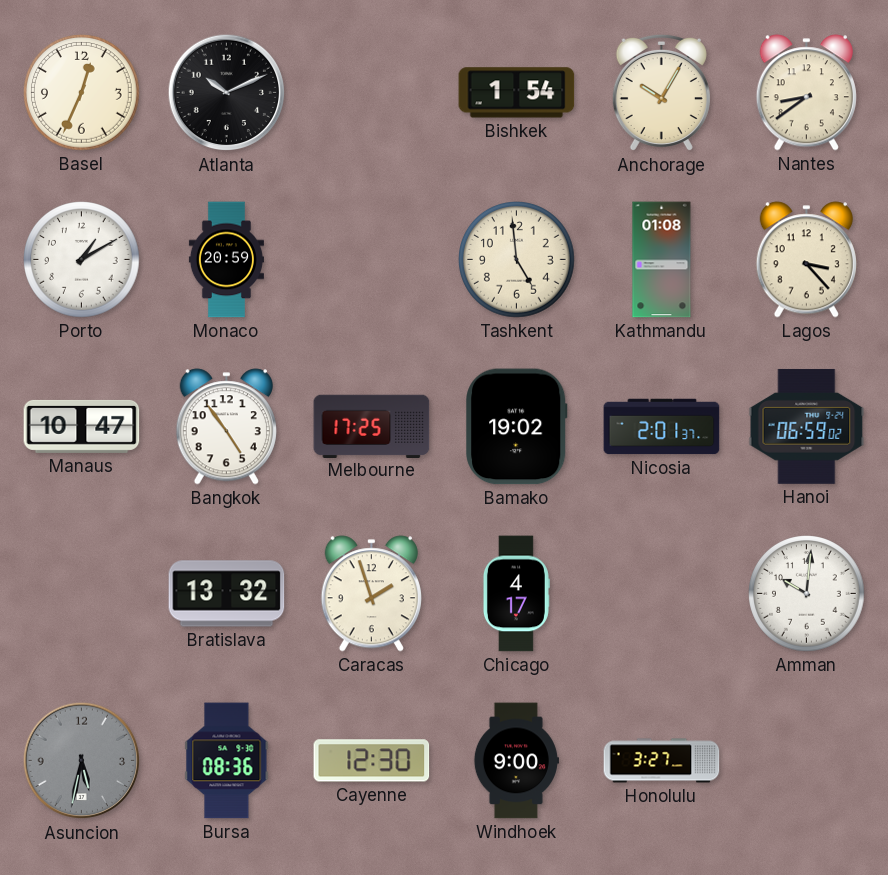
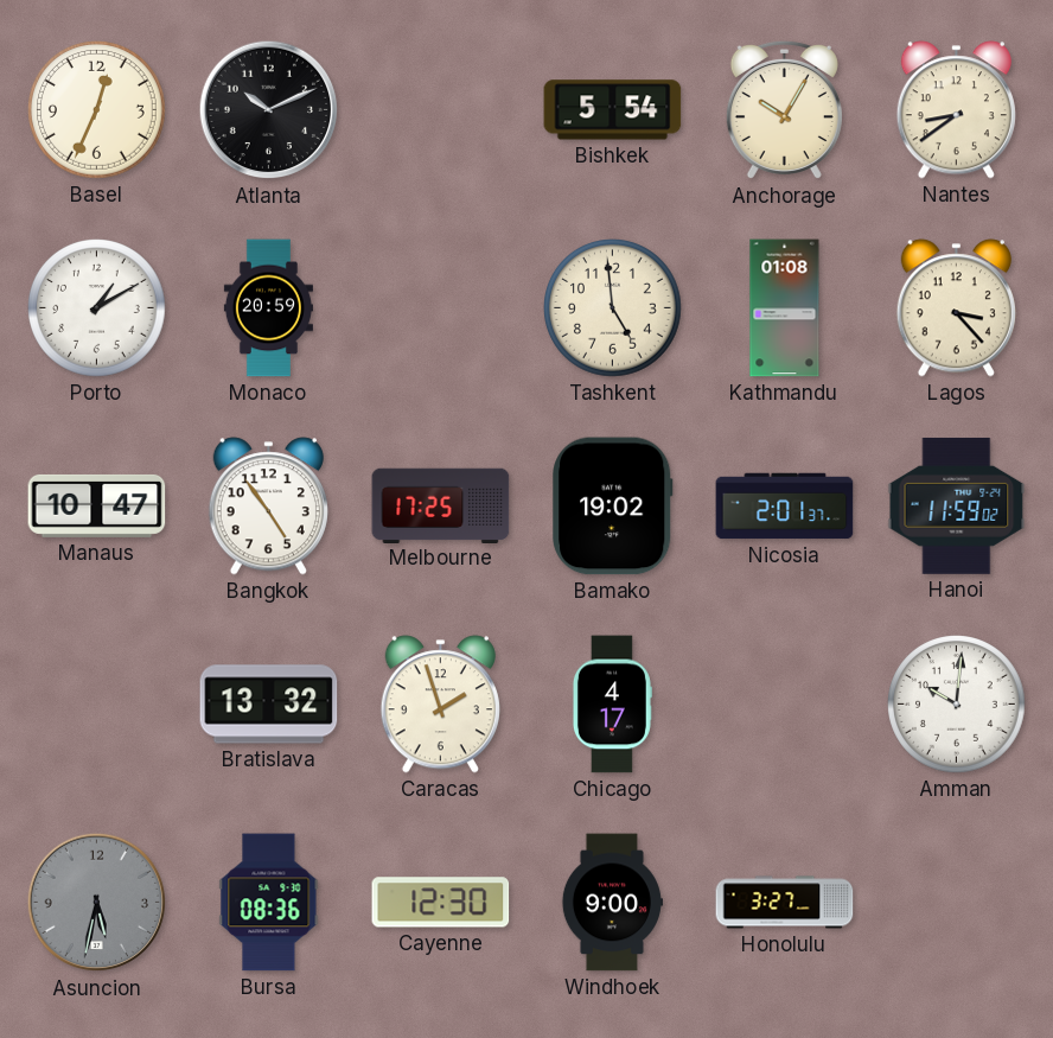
Bishkek: 1:54 -> 5:54 (613, 110)
Hanoi: 06:59 -> 11:59 (957, 505)
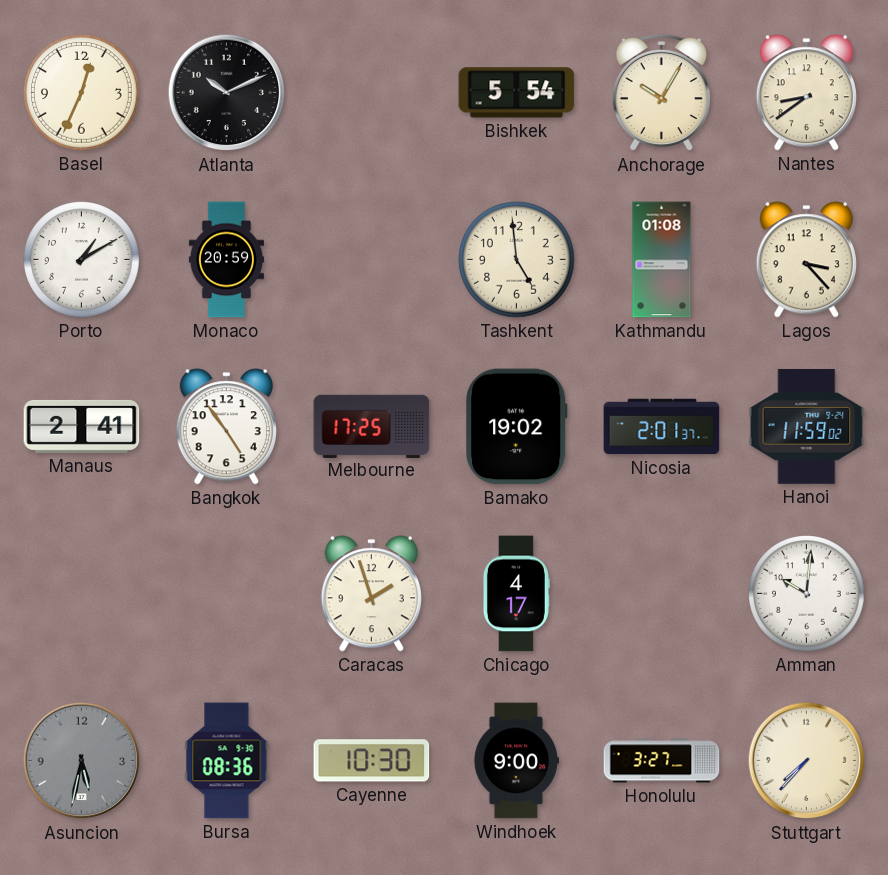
Manaus: 10:47 -> 2:41 (82, 426)
Bratislava: 13:32 -> none (269, 705)
Cayenne: 12:30 -> 10:30 (372, 761)
Stuttgart: none -> 7:37 (807, 761)
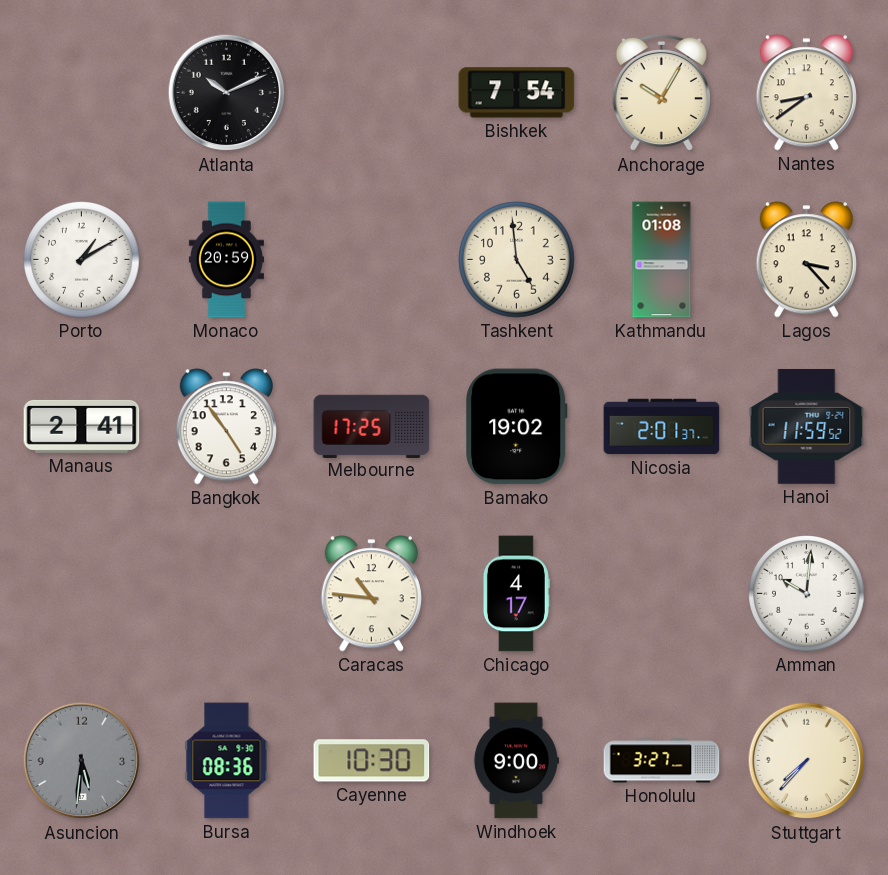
Basel: 12:34 -> none (82, 93)
Bishkek: 5:54 -> 7:54 (517, 93)
Hanoi: 11:59:02 -> 11:59:52 (807, 426)
Caracas: 1:57 -> 10:46 (371, 594)
Asuncion: 5:32 -> 5:31 (82, 761)
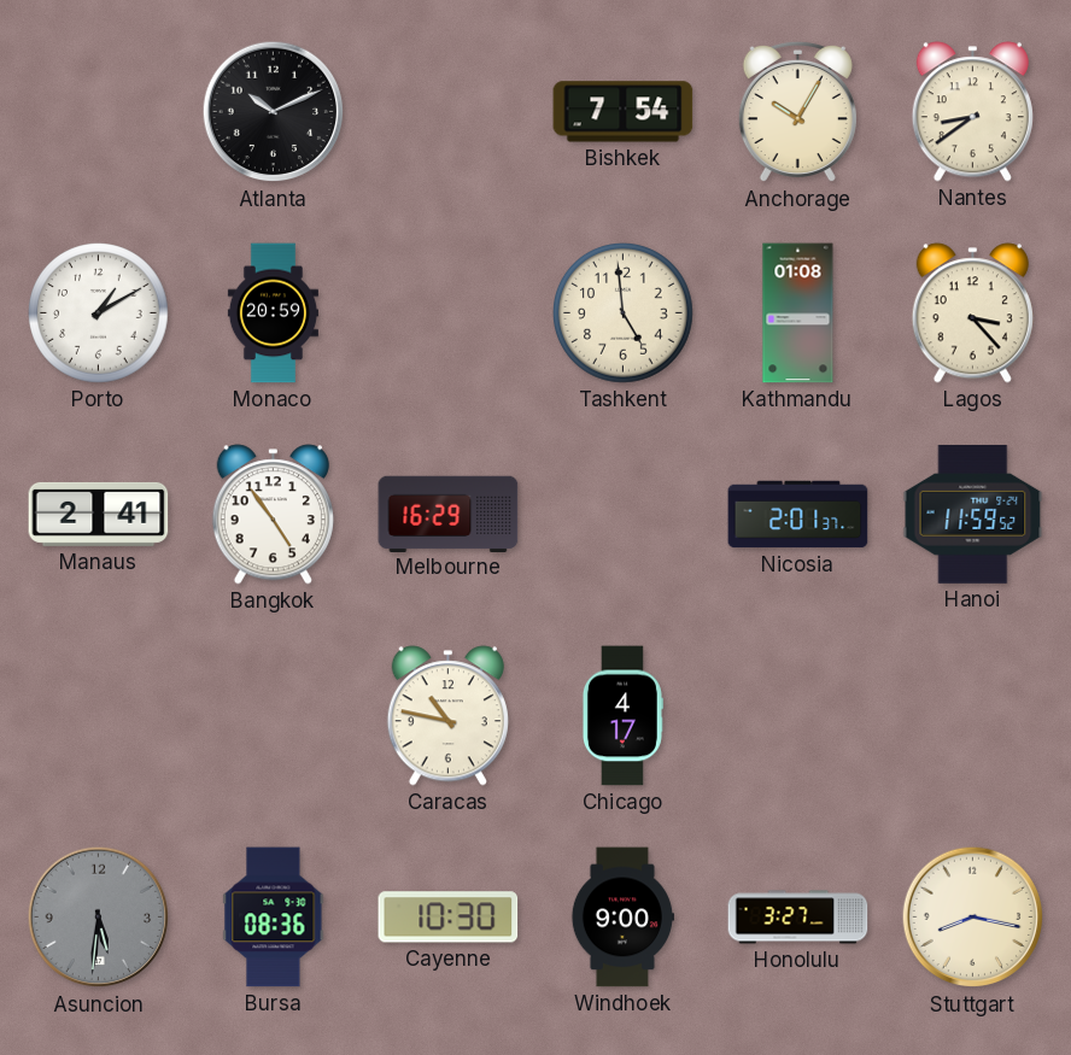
Melbourne: 17:25 -> 16:29 (449, 514)
Bamako: 19:02 -> none (517, 427)
Caracas: 10:46 -> 10:47 (447, 716)
Amman: 10:01 -> none (807, 594)
Stuttgart: 7:37 -> 8:17 (973, 918)
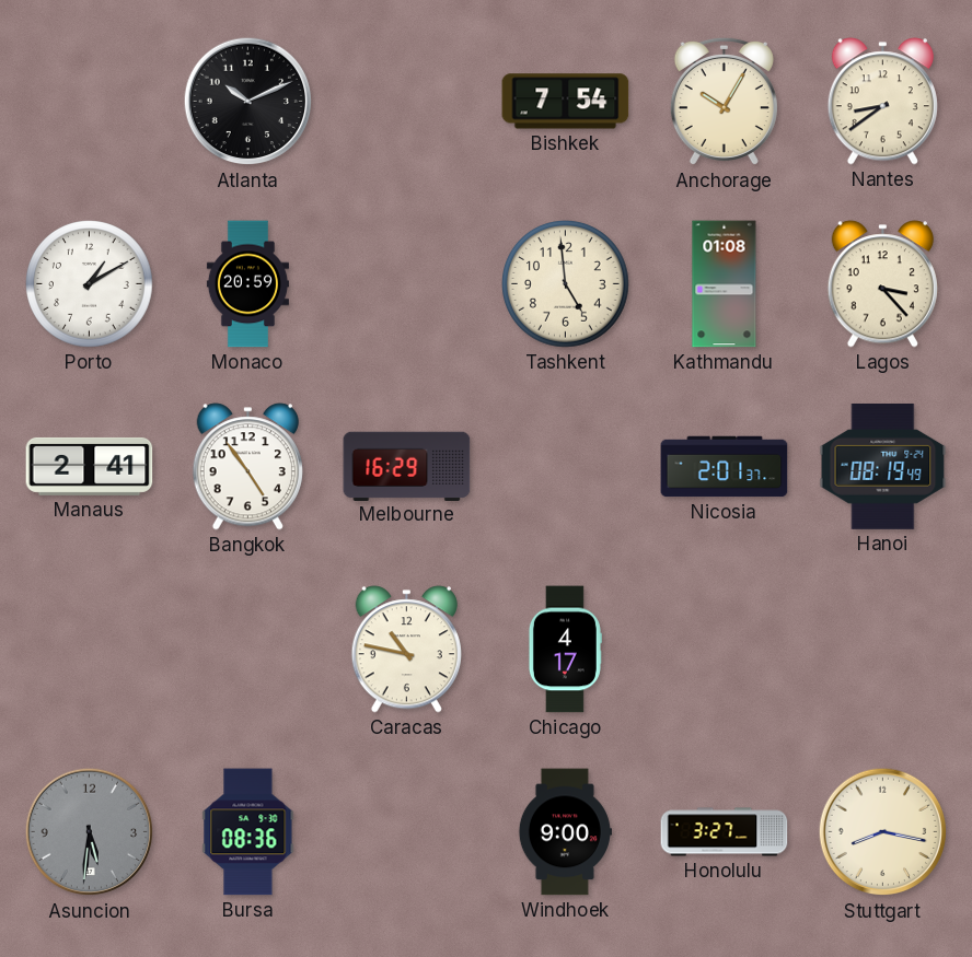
Hanoi: 11:59 -> 08:19 (883, 466)
Cayenne: 10:30 -> none (449, 918)
